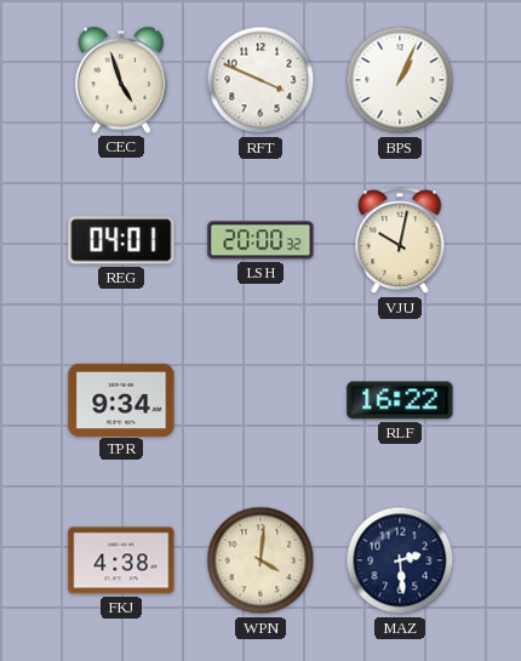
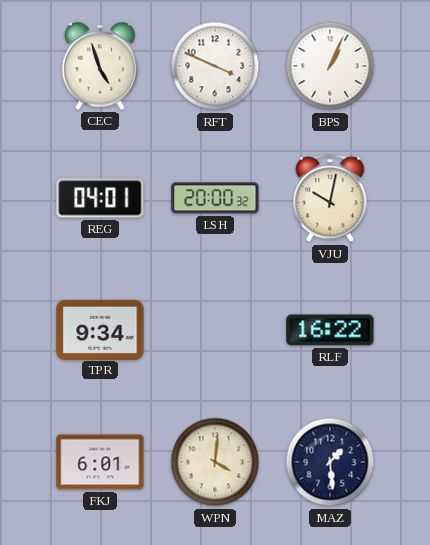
FKJ: 4:38 -> 6:01 (100, 462)
MAZ: 2:29 -> 1:29 (330, 462)
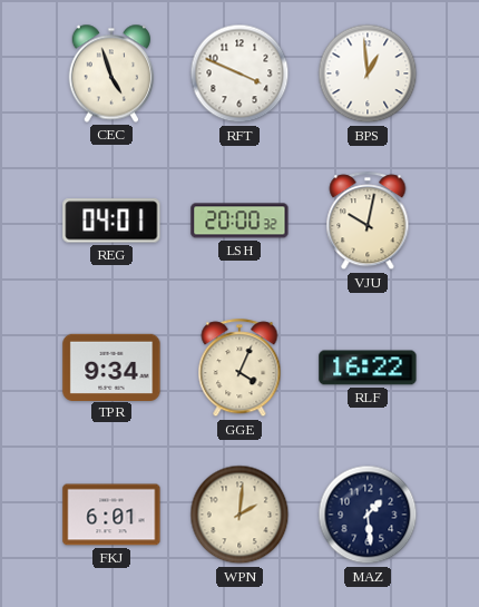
BPS: 1:04 -> 12:59 (368, 74)
GGE: none -> 4:04 (239, 369)
WPN: 4:01 -> 2:01 (239, 515)
